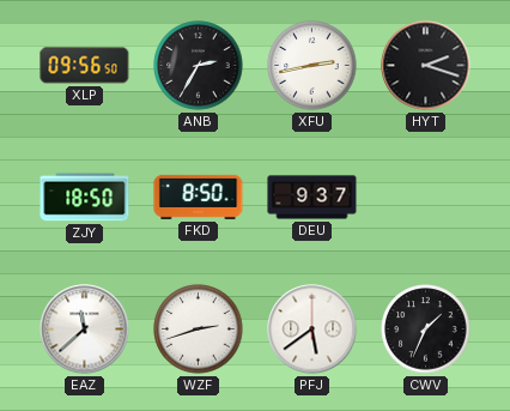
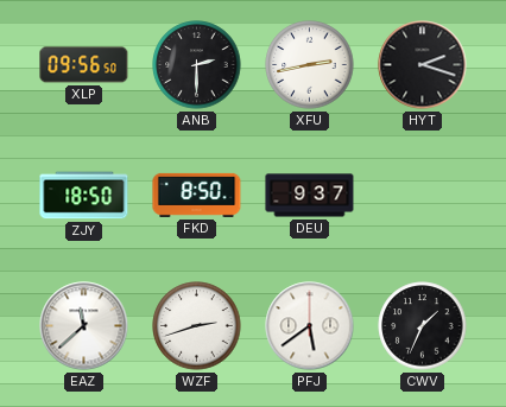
ANB: 2:35 -> 2:30 (197, 65)
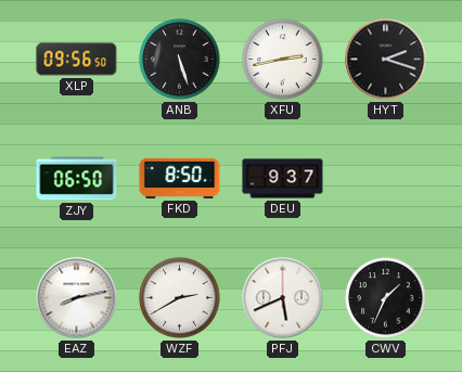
ANB: 2:30 -> 5:27 (180, 60)
ZJY: 18:50 -> 06:50 (77, 179)
EAZ: 11:38 -> 8:13 (77, 298)
WZF: 2:42 -> 2:40 (180, 298)
PFJ: 5:39 -> 5:41 (283, 298)
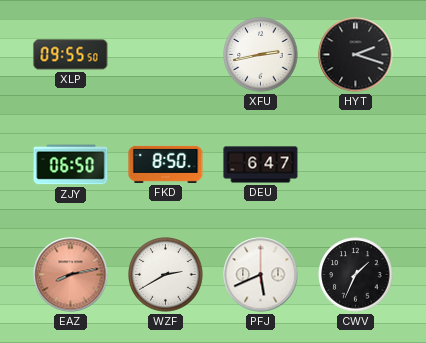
XLP: 09:56 -> 09:55 (71, 55)
ANB: 5:27 -> none (180, 60)
DEU: 9:37 -> 6:47 (261, 165)
EAZ dial: white -> salmon (71, 275)
